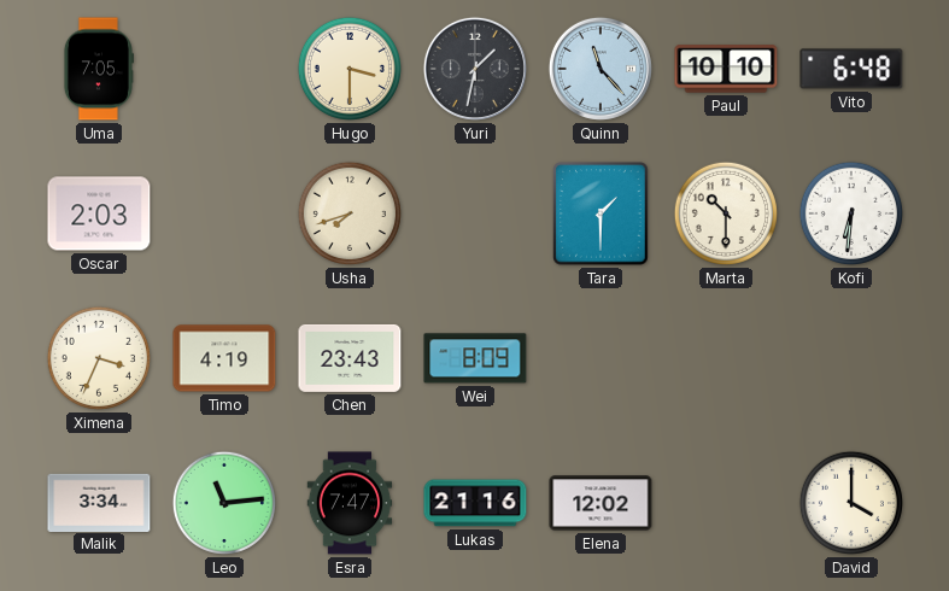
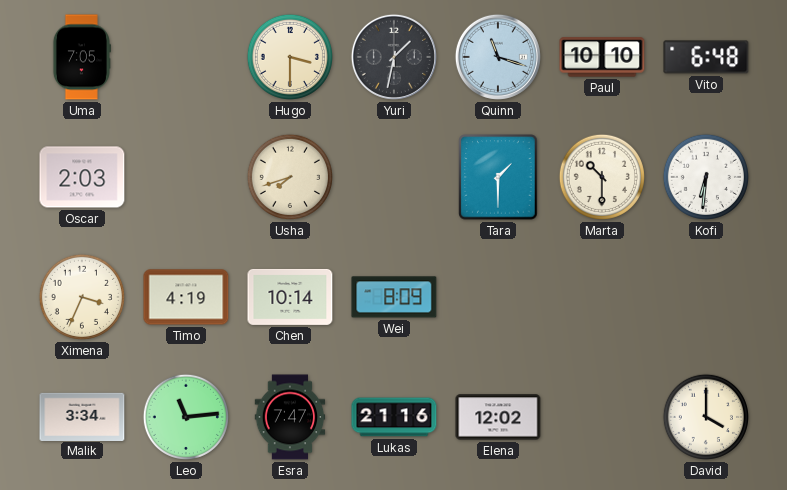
Quinn: 11:23 -> 11:18 (498, 57)
Chen: 23:43 -> 10:14 (290, 297)
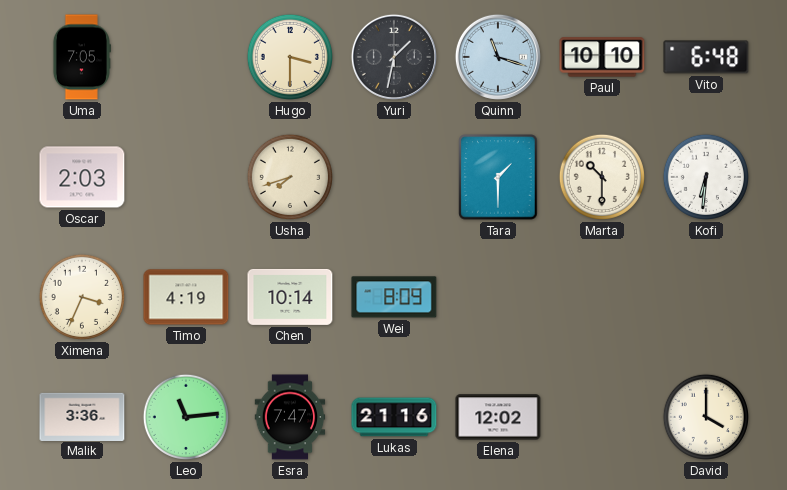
Malik: 3:34 -> 3:36 (82, 416)
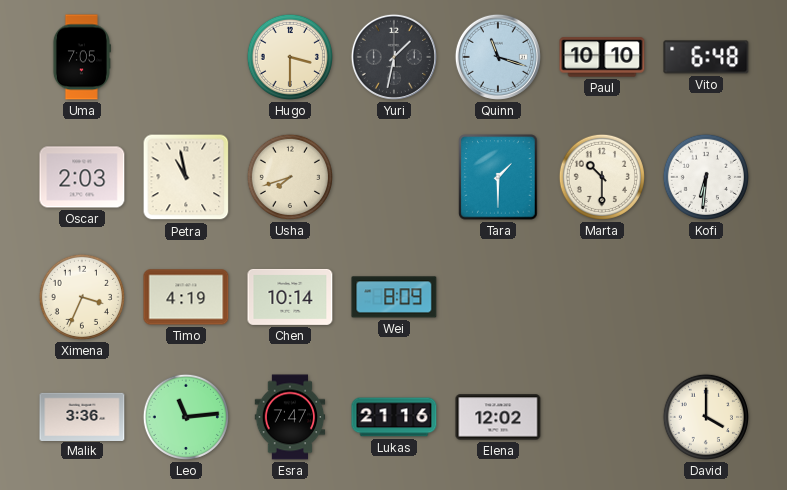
Petra: none -> 10:58 (186, 177)
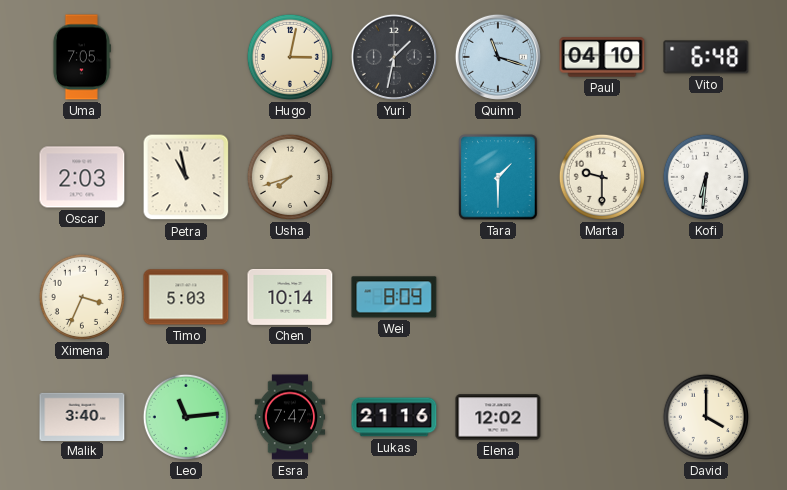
Hugo: 3:30 -> 3:02 (290, 57)
Paul: 10:10 -> 04:10 (602, 57)
Marta: 10:30 -> 9:30 (602, 177)
Timo: 4:19 -> 5:03 (186, 297)
Malik: 3:36 -> 3:40 (82, 416)
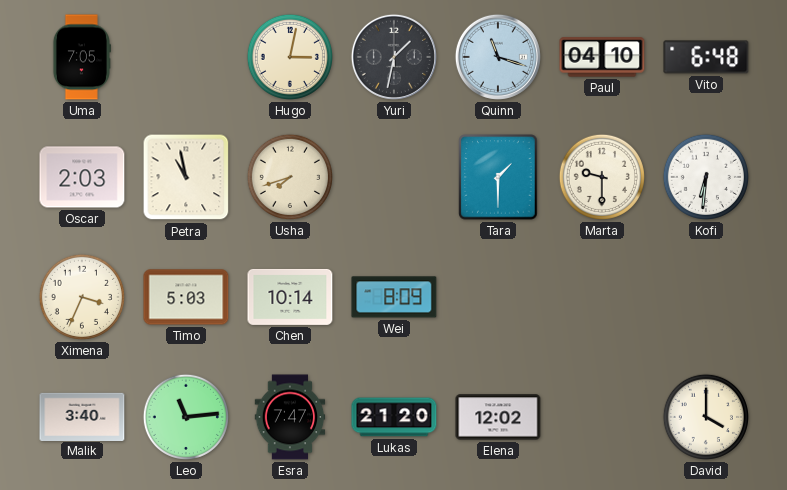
Lukas: 21:16 -> 21:20 (394, 417)
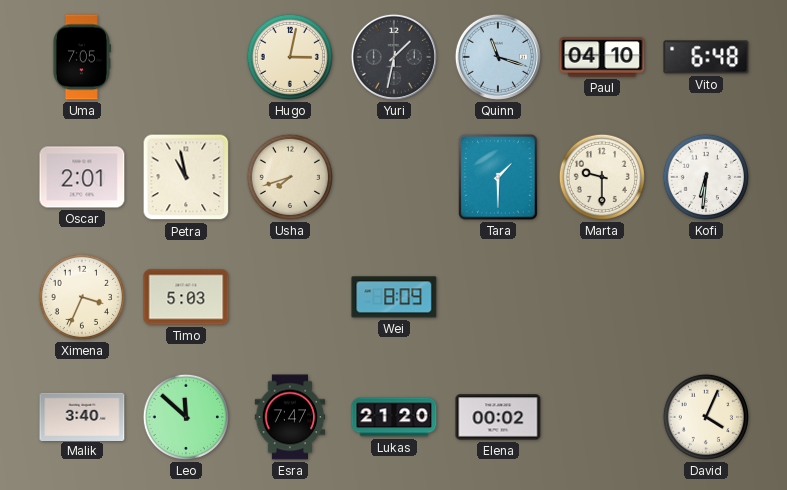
Oscar: 2:03 -> 2:01 (82, 177)
Chen: 10:14 -> none (290, 297)
Leo: 11:14 -> 11:52 (186, 417)
Elena: 12:02 -> 00:02 (498, 417)
David: 4:00 -> 4:04 (706, 417)
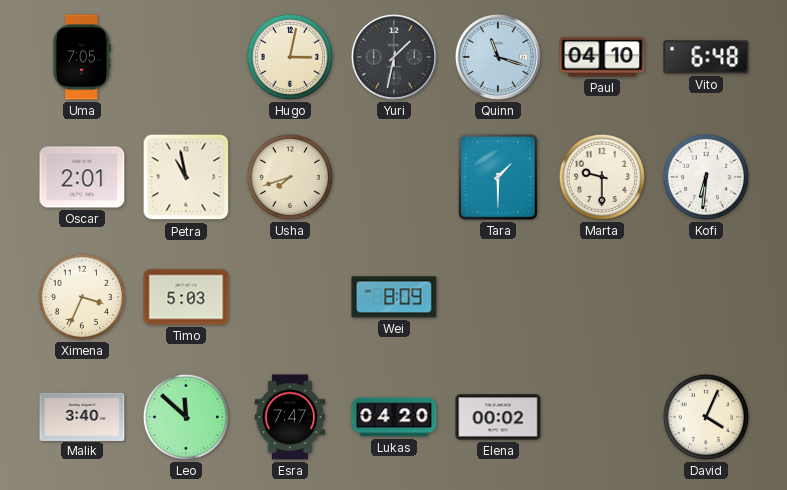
Lukas: 21:20 -> 04:20 (394, 417)
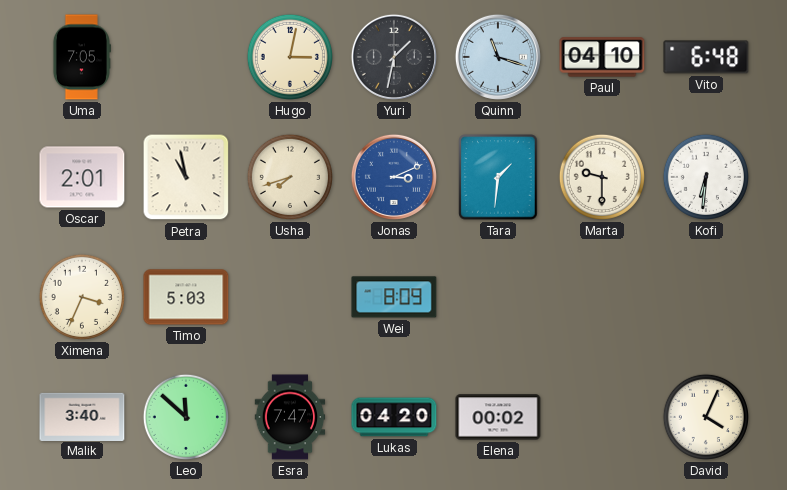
Jonas: none -> 3:11 (394, 177)
Tara: 1:30 -> 1:31 (498, 177)
